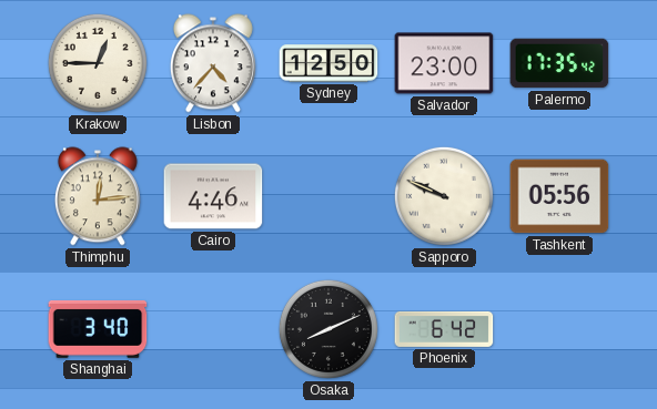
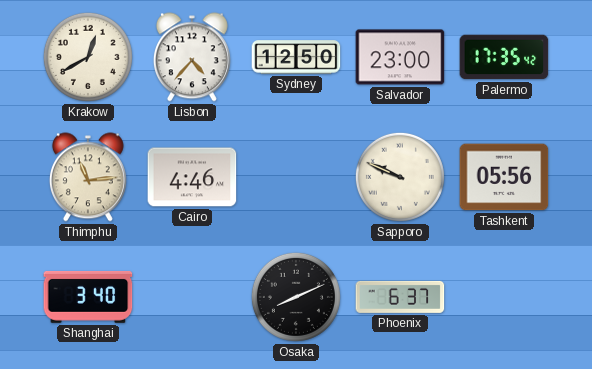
Krakow: 12:45 -> 12:40 (88, 57)
Thimphu: 12:14 -> 11:14 (88, 177)
Phoenix: 6:42 -> 6:37 (400, 297)
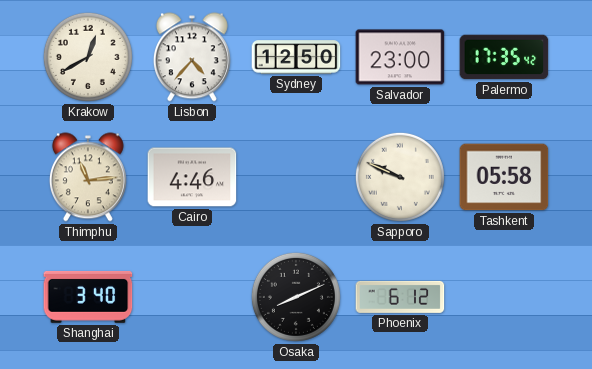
Tashkent: 05:56 -> 05:58 (504, 177)
Phoenix: 6:37 -> 6:12 (400, 297)
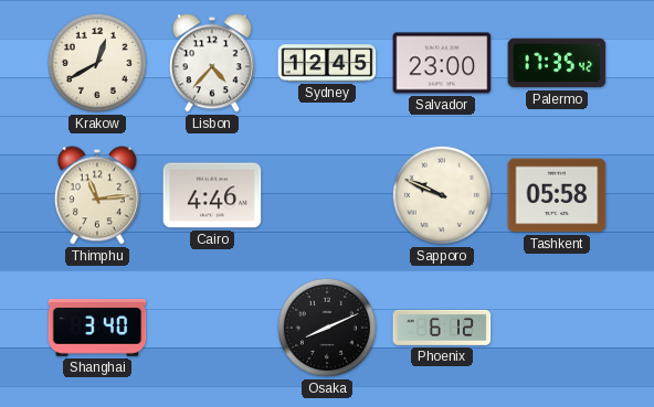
Sydney: 12:50 -> 12:45 (327, 63)
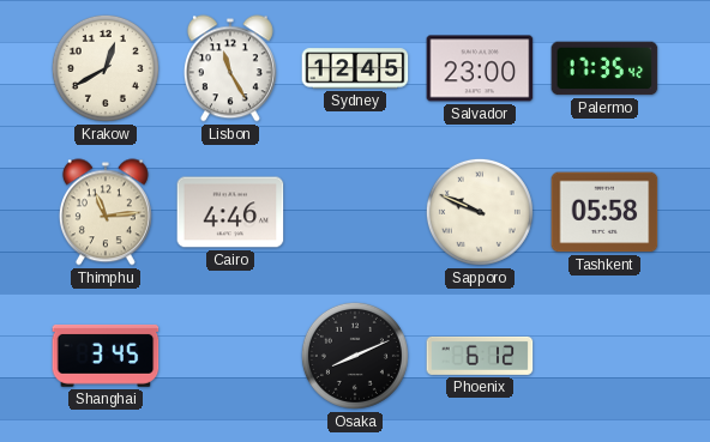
Lisbon: 4:37 -> 11:25 (230, 68)
Shanghai: 3:40 -> 3:45 (106, 356)
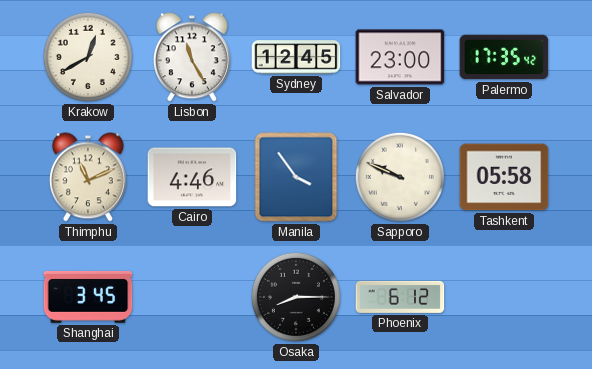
Thimphu: 11:14 -> 11:11 (88, 177)
Manila: none -> 3:54 (296, 177)
Osaka: 8:11 -> 8:15 (296, 297)
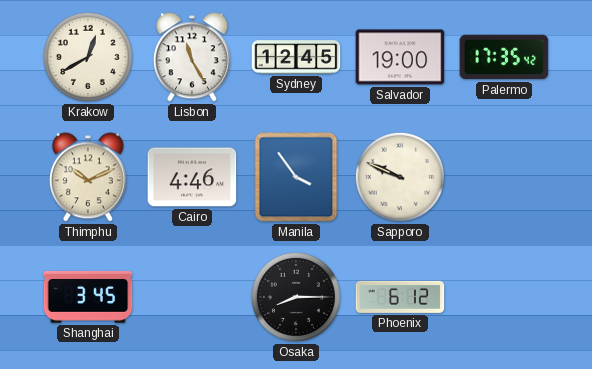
Salvador: 23:00 -> 19:00 (400, 57)
Thimphu: 11:11 -> 10:11 (88, 177)
Tashkent: 05:58 -> none (504, 177)
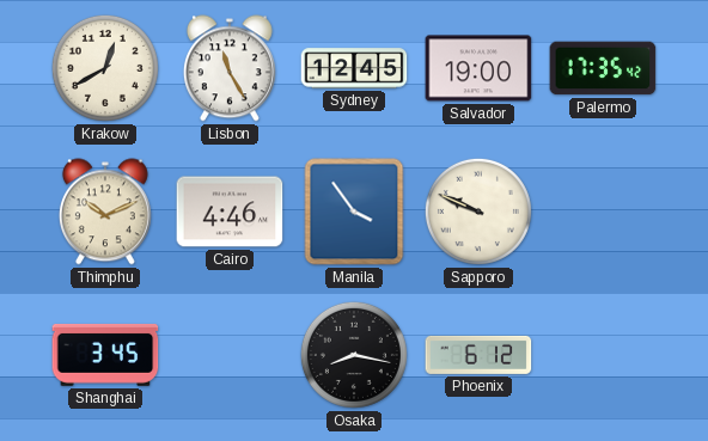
Osaka: 8:15 -> 8:17 (354, 355)
